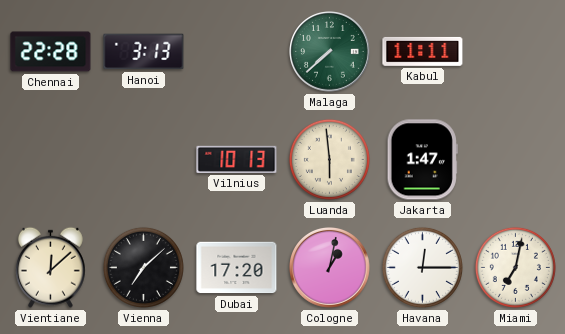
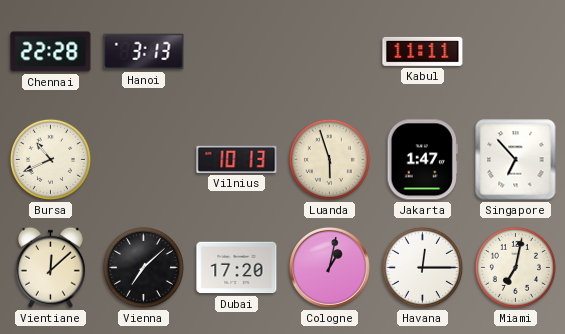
Malaga: 7:38 -> none (330, 52)
Bursa: none -> 10:41 (50, 159)
Luanda: 5:59 -> 5:57 (329, 159)
Singapore: none -> 6:53 (516, 160)
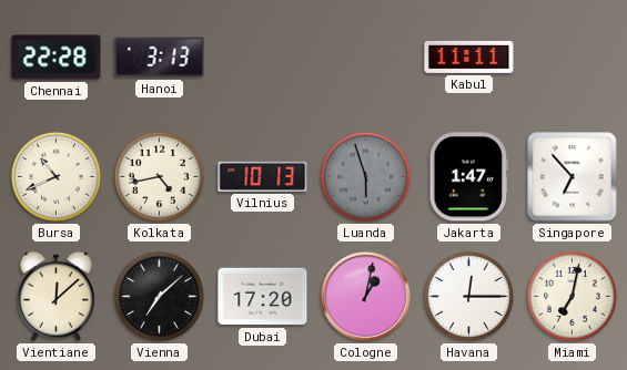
Kolkata: none -> 4:43 (159, 176)
Luanda dial: cream -> grey (365, 176)
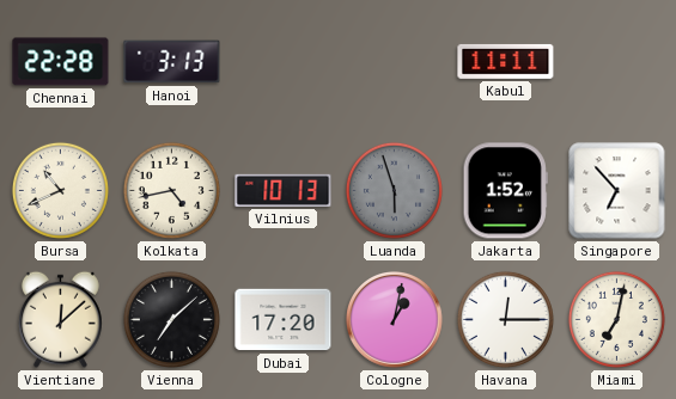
Jakarta: 1:47 -> 1:52 (505, 191)
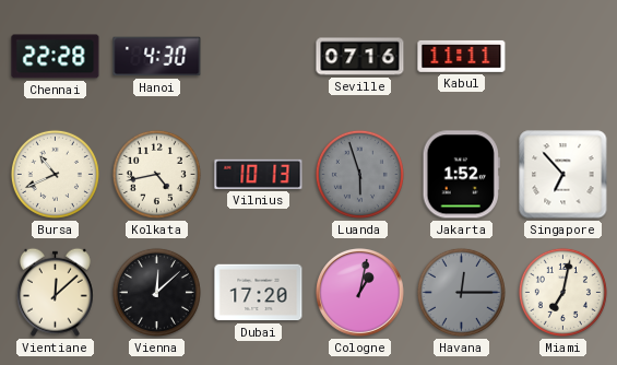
Hanoi: 3:13 -> 4:30 (157, 57)
Seville: none -> 07:16 (360, 57)
Vienna: 7:08 -> 12:08 (156, 292)
Havana dial: white -> grey (461, 292)
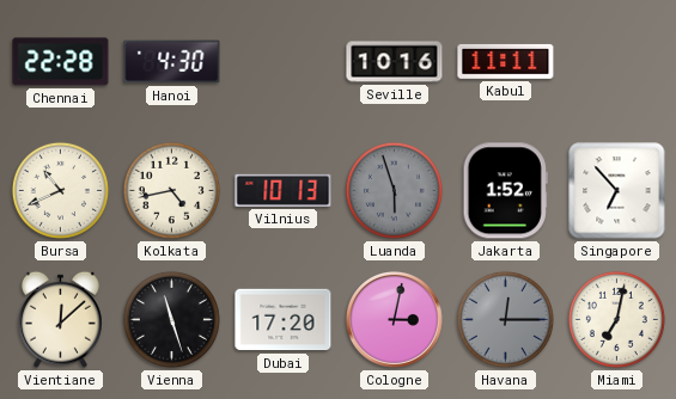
Seville: 07:16 -> 10:16 (395, 62)
Vienna: 12:08 -> 11:27 (171, 319)
Cologne: 1:02 -> 3:02 (395, 320)
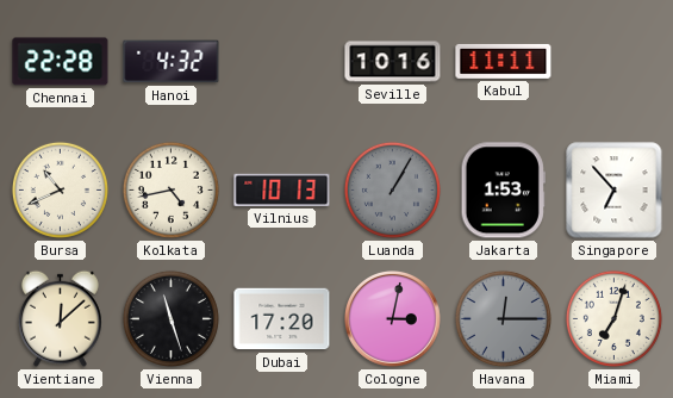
Hanoi: 4:30 -> 4:32 (172, 62)
Luanda: 5:57 -> 1:05 (392, 189)
Jakarta: 1:52 -> 1:53 (503, 191)
Miami: 7:02 -> 7:03 (613, 318)
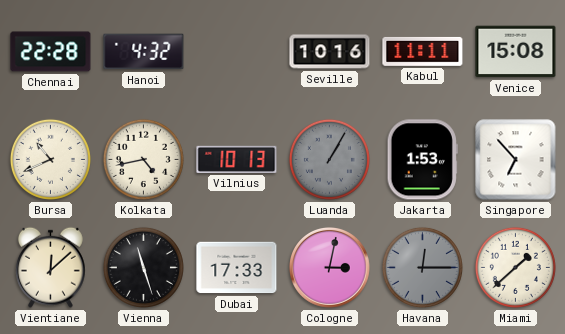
Venice: none -> 15:08 (516, 52)
Dubai: 17:20 -> 17:33 (237, 268)
Miami: 7:03 -> 1:38 (515, 267)
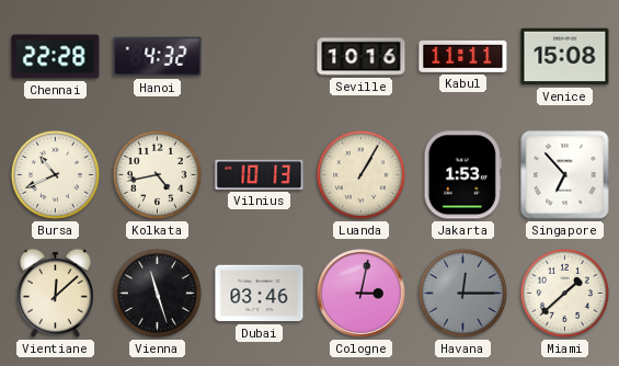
Luanda dial: grey -> cream (360, 174)
Dubai: 17:33 -> 03:46 (260, 294)
